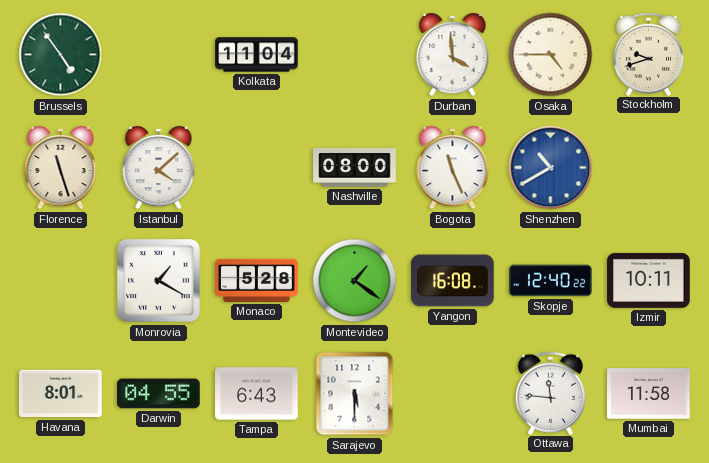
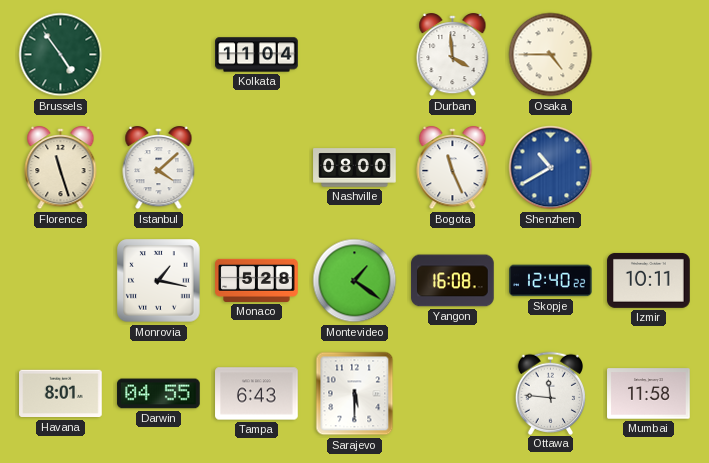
Stockholm: 9:42 -> none (649, 54)
Monrovia: 1:20 -> 1:17 (159, 281)
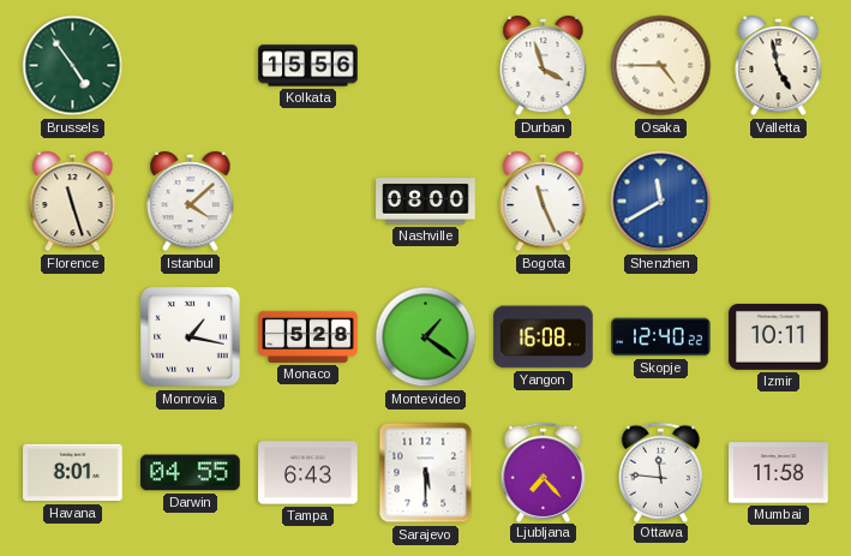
Kolkata: 11:04 -> 15:56 (308, 66)
Durban: 3:59 -> 3:57 (544, 67)
Valletta: none -> 4:58 (779, 67)
Shenzhen: 10:40 -> 11:40 (661, 202)
Ljubljana: none -> 7:23 (544, 472)
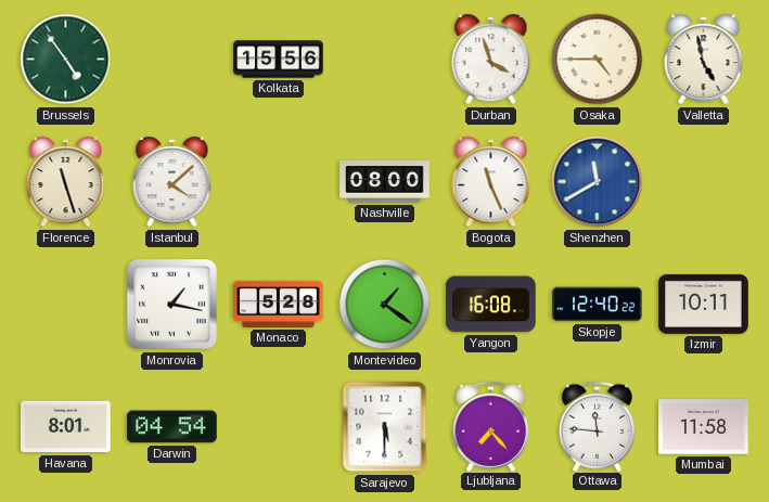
Darwin: 04:55 -> 04:54 (172, 427)
Tampa: 6:43 -> none (308, 473)
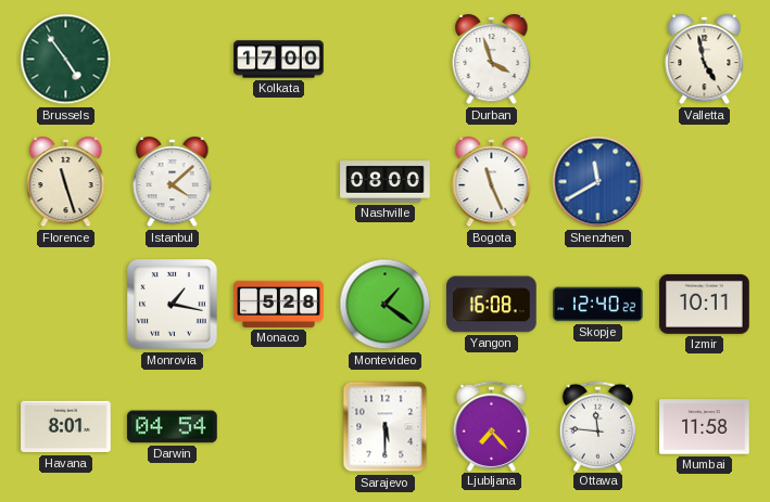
Kolkata: 15:56 -> 17:00 (279, 60)
Osaka: 4:45 -> none (598, 60)
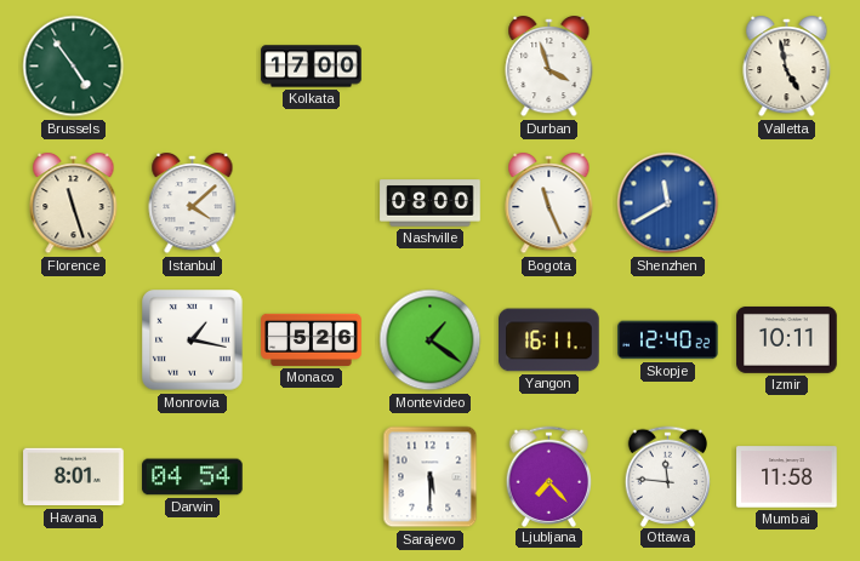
Monaco: 5:28 -> 5:26 (312, 339)
Yangon: 16:08 -> 16:11 (549, 340)
